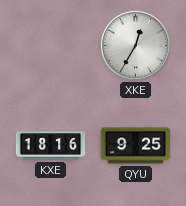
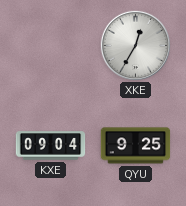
KXE: 18:16 -> 09:04 (51, 146)
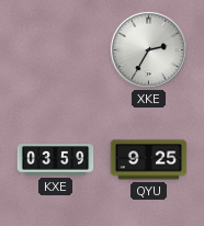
XKE: 12:35 -> 2:35 (148, 49)
KXE: 09:04 -> 03:59 (56, 160)
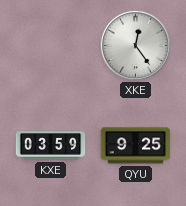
XKE: 2:35 -> 12:24 (135, 45)
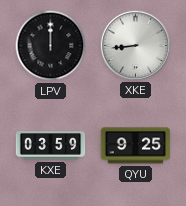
LPV: none -> 12:00 (51, 46)
XKE: 12:24 -> 8:44 (135, 45)
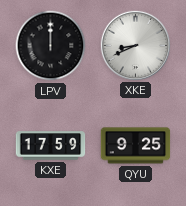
XKE: 8:44 -> 8:41 (135, 45)
KXE: 03:59 -> 17:59 (51, 146)
